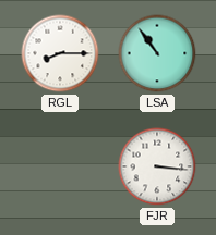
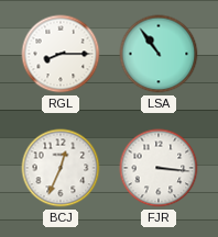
BCJ: none -> 12:34 (61, 168)
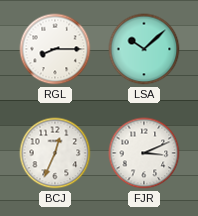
LSA: 10:54 -> 10:08 (144, 49)
FJR: 3:16 -> 3:11 (144, 153)
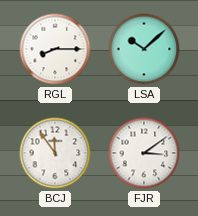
BCJ: 12:34 -> 11:54 (55, 153)
FJR: 3:11 -> 3:09 (144, 153)
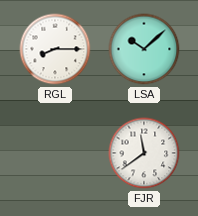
BCJ: 11:54 -> none (55, 153)
FJR: 3:09 -> 11:39 (144, 153)
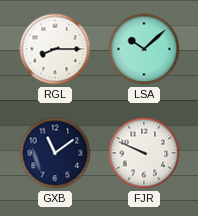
GXB: none -> 11:09 (55, 153)
FJR: 11:39 -> 9:49 (144, 153)
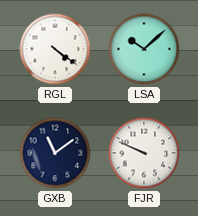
RGL: 8:15 -> 4:21 (55, 49)
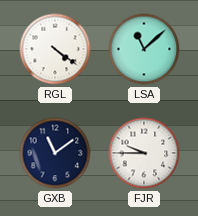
LSA: 10:08 -> 11:08 (144, 49)
FJR: 9:49 -> 9:45 (144, 153)
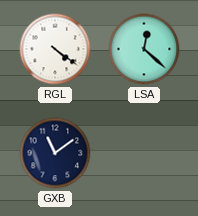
LSA: 11:08 -> 12:22 (144, 49)
FJR: 9:45 -> none (144, 153)
